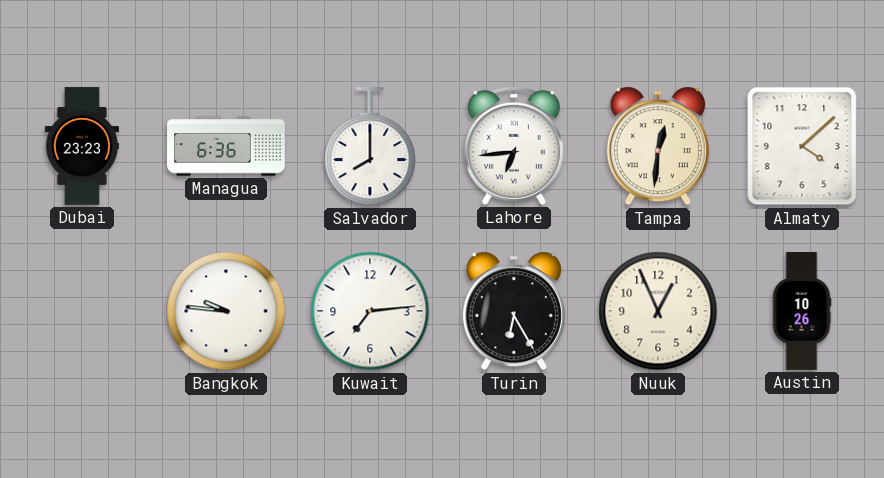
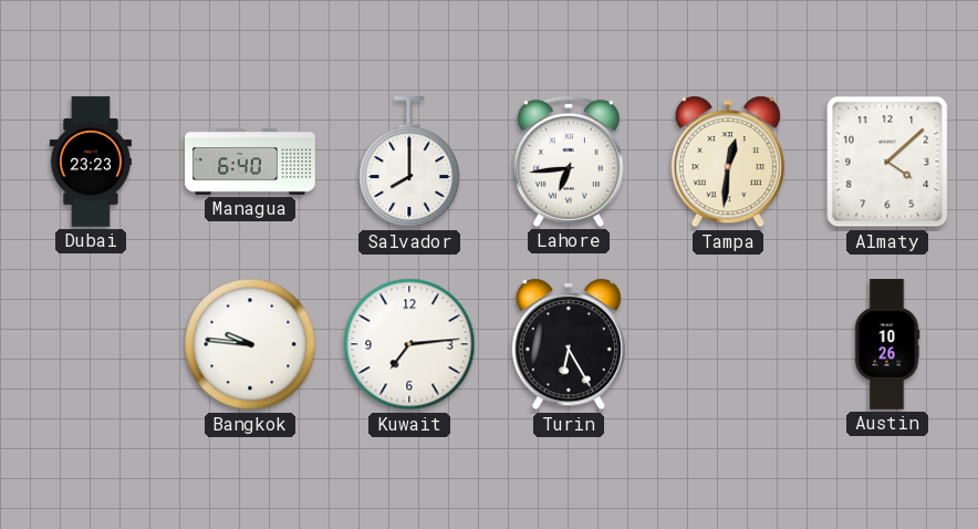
Managua: 6:36 -> 6:40 (250, 162)
Nuuk: 12:56 -> none (658, 311)
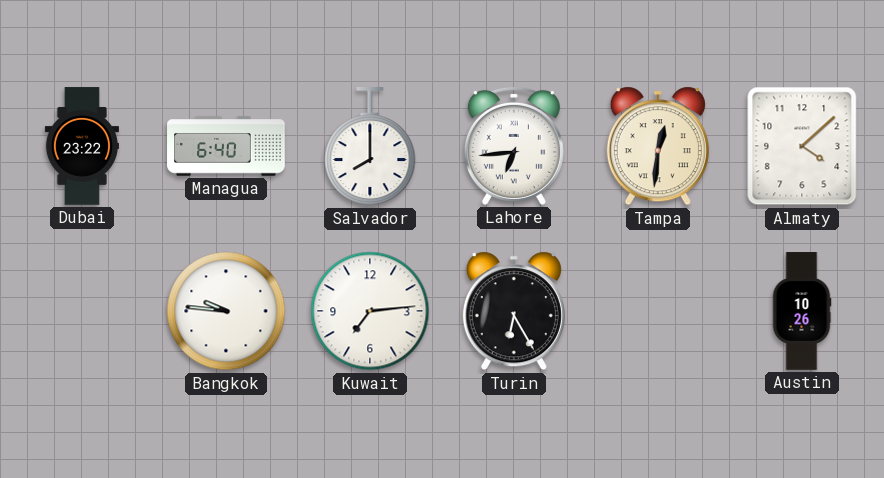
Dubai: 23:23 -> 23:22 (81, 146)
